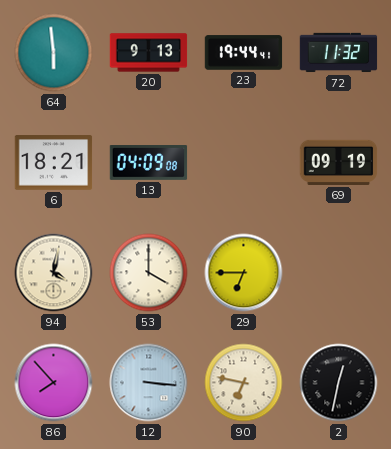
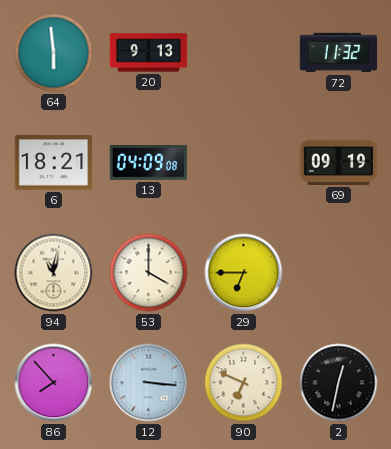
23: 19:44 -> none (244, 53)
94: 4:02 -> 11:02 (54, 273)
90: 6:47 -> 6:49 (244, 383)
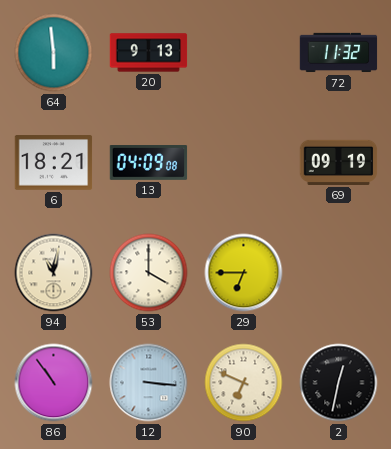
86: 7:53 -> 10:54 (54, 383)
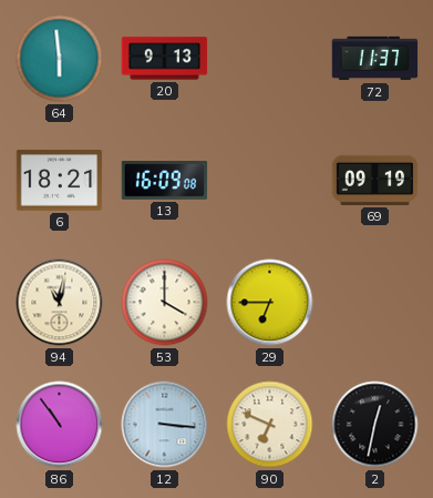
72: 11:32 -> 11:37 (375, 59)
13: 04:09 -> 16:09 (165, 181)
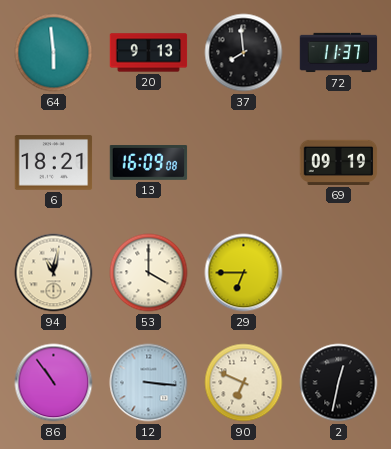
37: none -> 7:59 (244, 53)
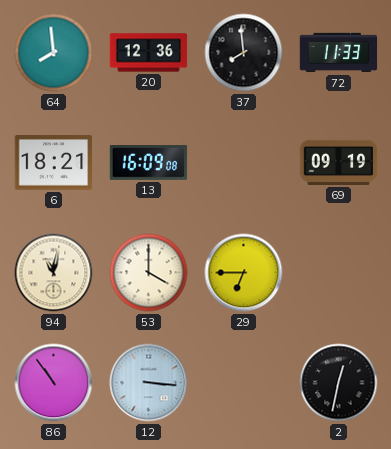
64: 5:59 -> 7:59 (54, 53)
20: 9:13 -> 12:36 (149, 53)
72: 11:37 -> 11:33 (339, 53)
90: 6:49 -> none (244, 383)
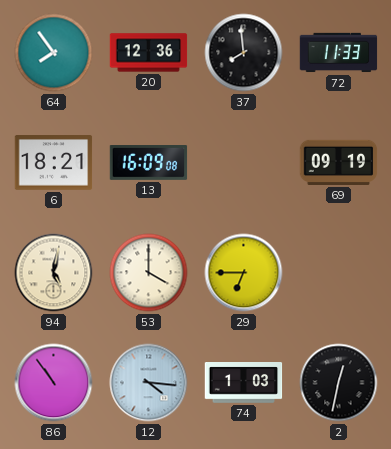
64: 7:59 -> 7:54 (54, 53)
94: 11:02 -> 5:02 (54, 273)
12: 3:16 -> 4:16 (149, 383)
74: none -> 1:03 (244, 383)
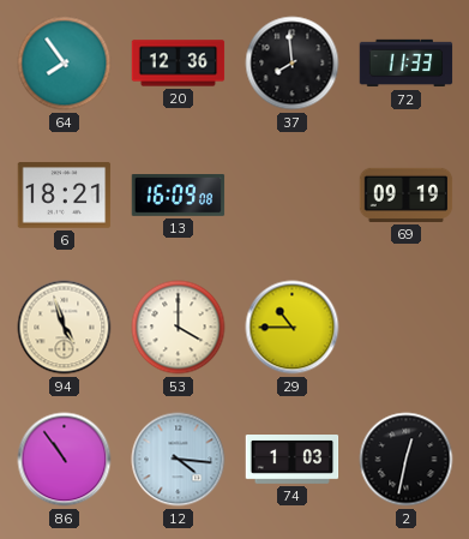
94: 5:02 -> 4:57 (65, 328)
29: 6:45 -> 10:45 (293, 328)
